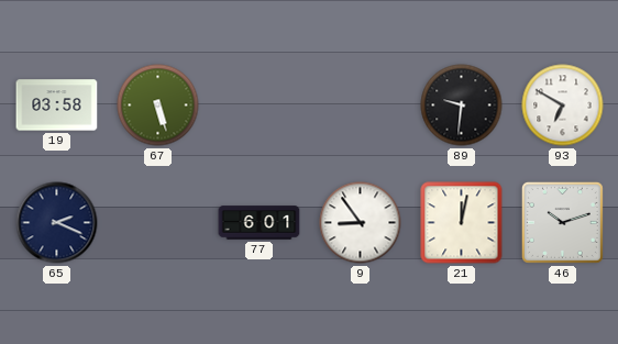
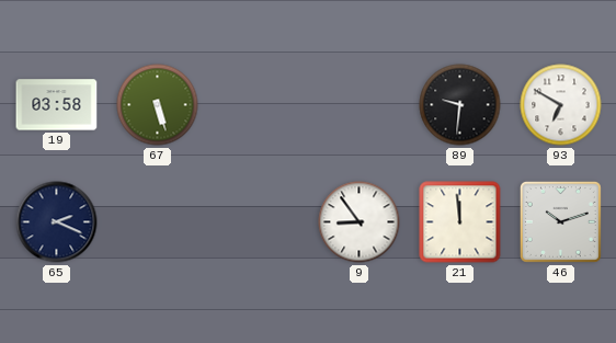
77: 6:01 -> none (260, 223)
21: 12:02 -> 11:59 (460, 222)
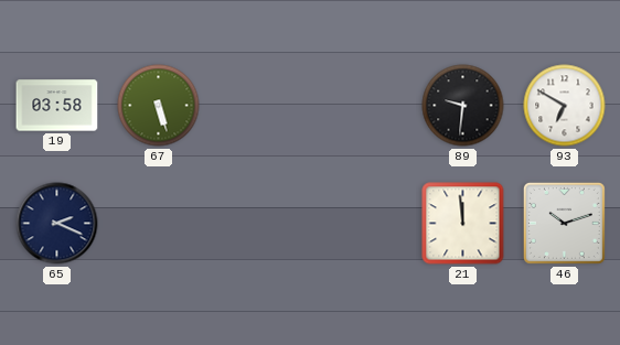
9: 8:54 -> none (360, 222)
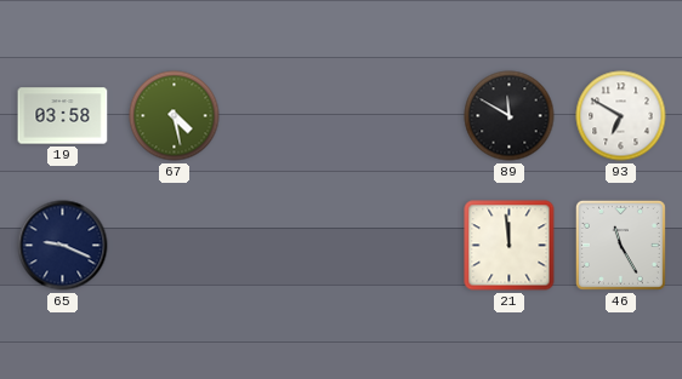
67: 5:27 -> 4:28 (175, 116)
89: 9:31 -> 11:50 (510, 116)
65: 2:19 -> 9:19 (63, 246)
46: 10:12 -> 11:25 (620, 245)
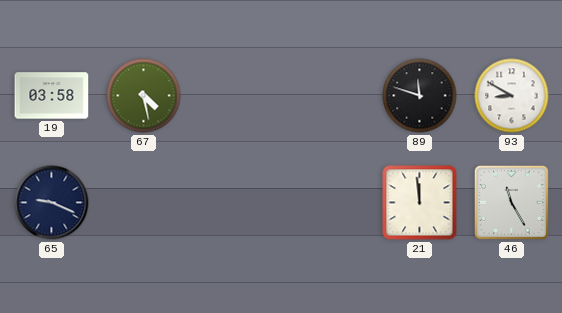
89: 11:50 -> 11:48 (420, 96)
93: 6:50 -> 8:50 (512, 96)
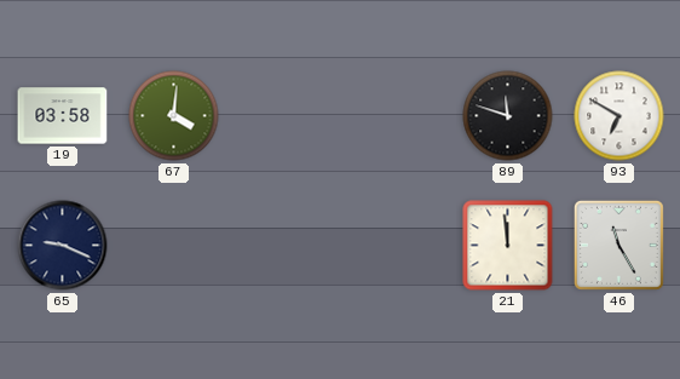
67: 4:28 -> 4:01 (174, 116)
93: 8:50 -> 6:50 (620, 116)
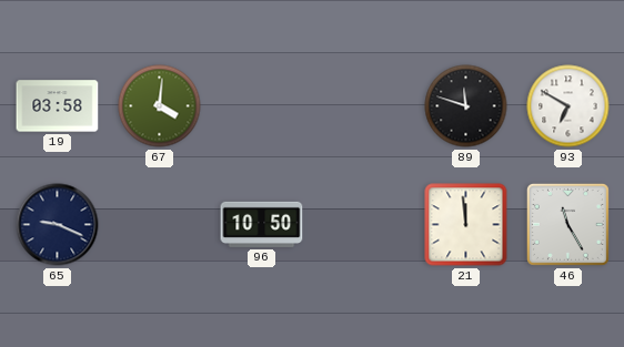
96: none -> 10:50 (262, 224)
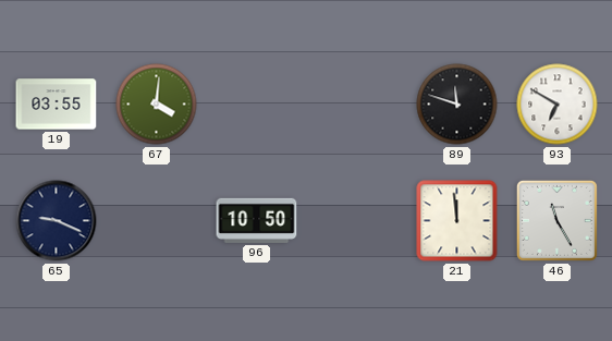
19: 03:58 -> 03:55 (57, 105)
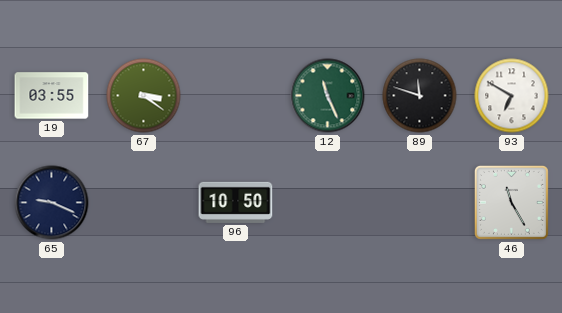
67: 4:01 -> 3:21 (144, 96)
12: none -> 11:26 (328, 96)
21: 11:59 -> none (457, 221)
